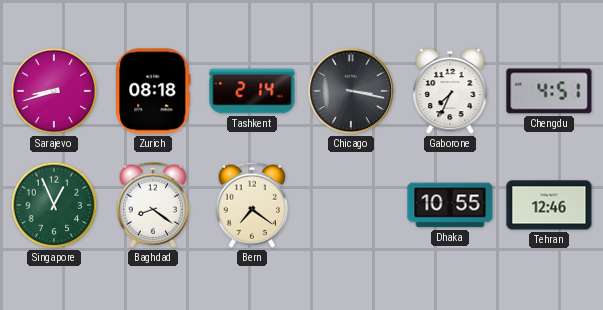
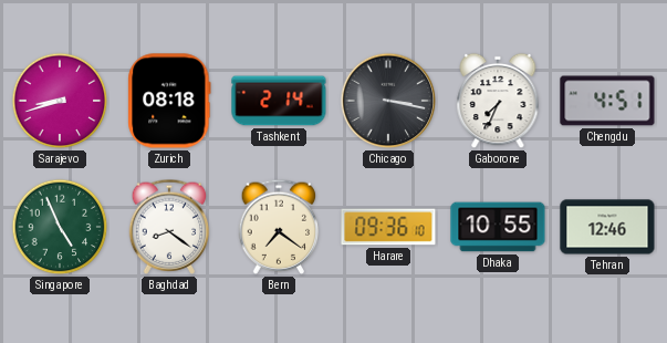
Singapore: 12:56 -> 4:56 (60, 227)
Harare: none -> 09:36 (388, 227)
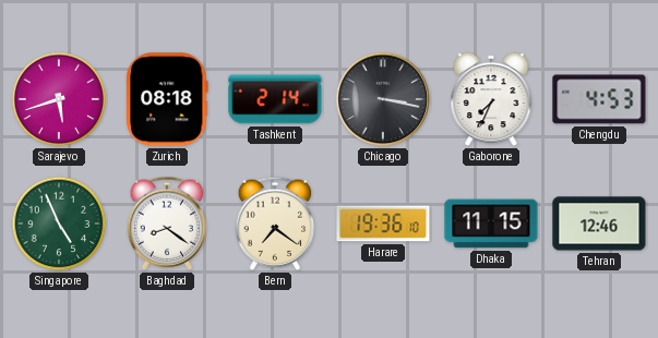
Sarajevo: 8:42 -> 5:42 (59, 99)
Chengdu: 4:51 -> 4:53 (599, 99)
Harare: 09:36 -> 19:36 (383, 224)
Dhaka: 10:55 -> 11:15 (491, 224)
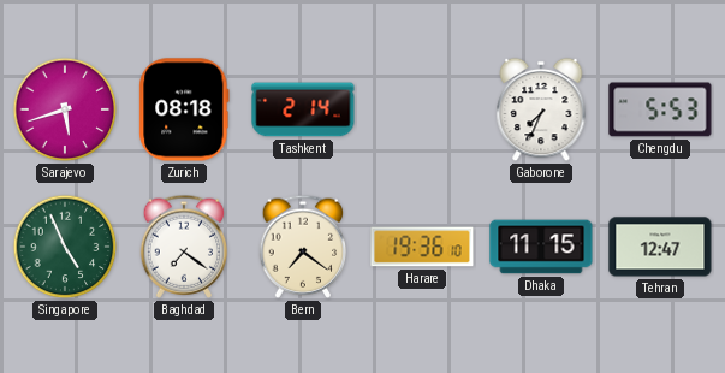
Chicago: 3:17 -> none (383, 99)
Chengdu: 4:53 -> 5:53 (660, 109)
Baghdad: 8:21 -> 7:21 (184, 247)
Tehran: 12:46 -> 12:47 (660, 247)
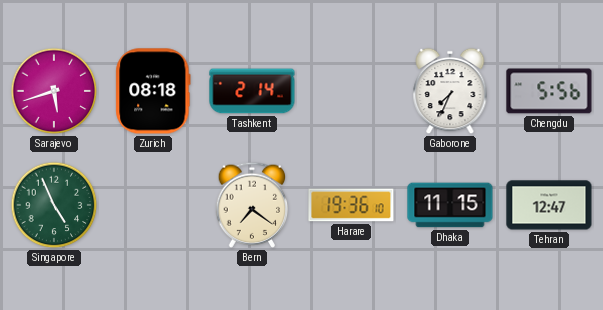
Chengdu: 5:53 -> 5:56 (549, 91)
Baghdad: 7:21 -> none (184, 247)
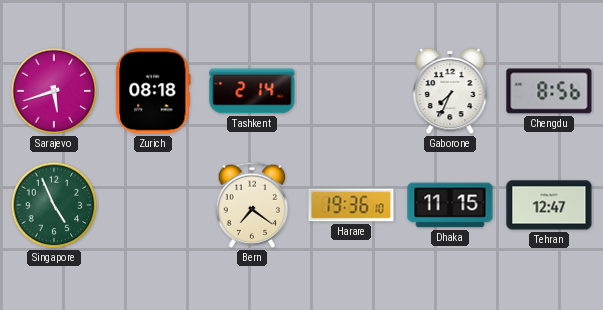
Chengdu: 5:56 -> 8:56 (549, 91)
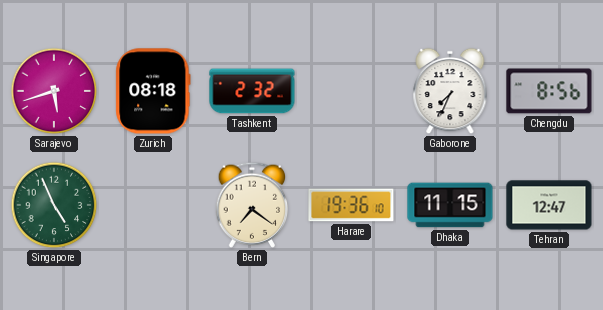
Tashkent: 2:14 -> 2:32 (252, 91)
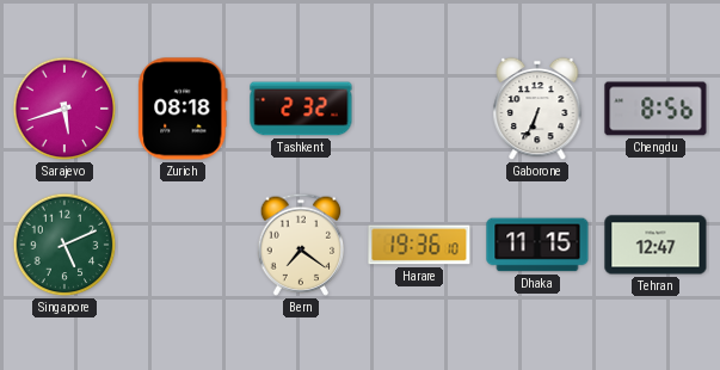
Gaborone: 7:34 -> 6:34 (537, 109)
Singapore: 4:56 -> 5:11 (64, 245)
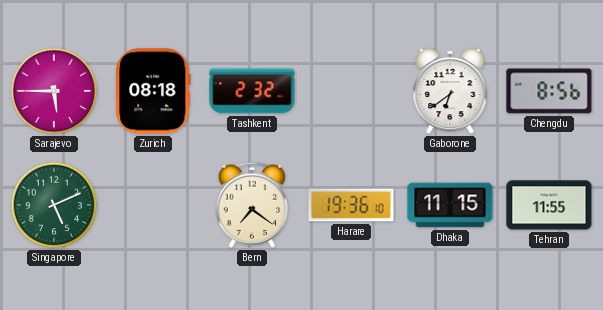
Sarajevo: 5:42 -> 5:45 (54, 91)
Gaborone: 6:34 -> 6:39 (450, 91)
Tehran: 12:47 -> 11:55 (549, 205)
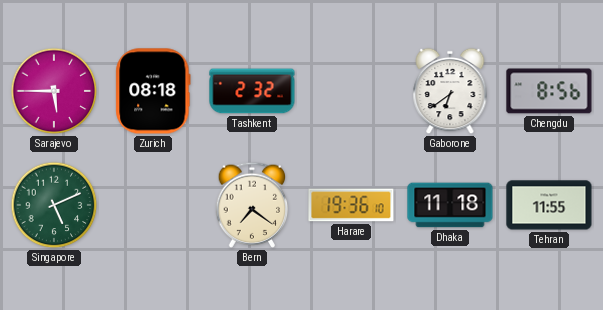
Dhaka: 11:15 -> 11:18 (450, 205)
